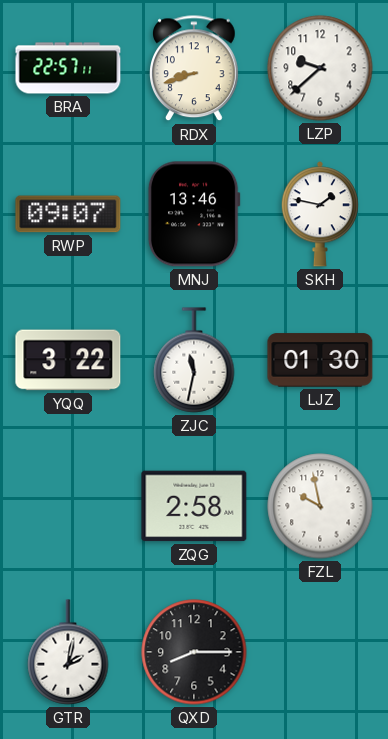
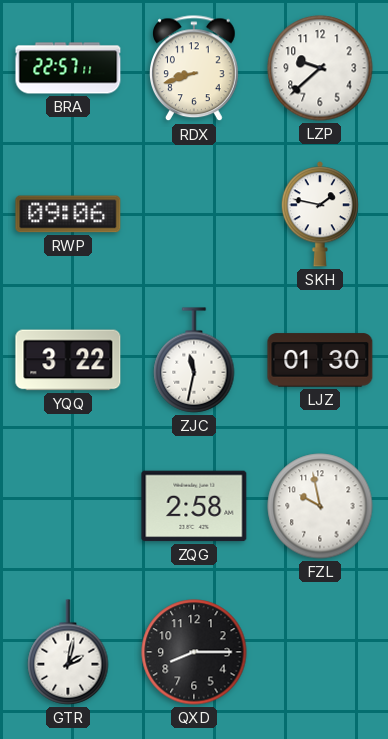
RWP: 09:07 -> 09:06 (68, 214)
MNJ: 13:46 -> none (194, 214)
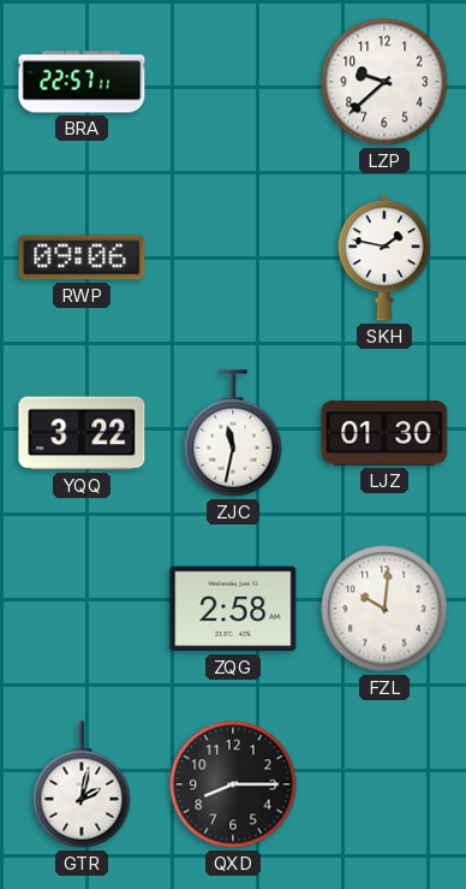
RDX: 8:42 -> none (195, 69)
FZL: 9:58 -> 10:01 (384, 609)
